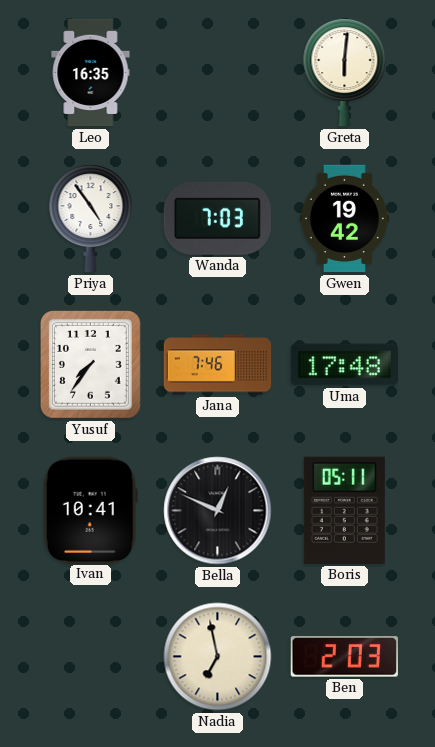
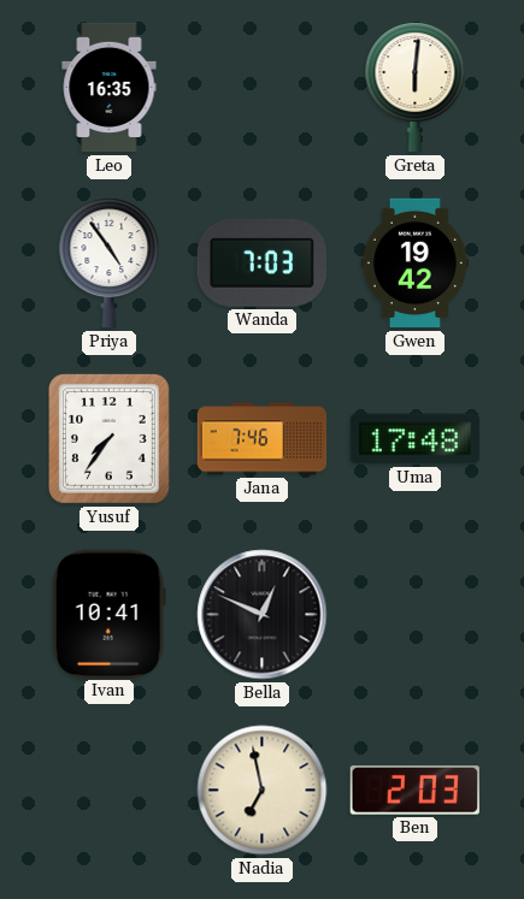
Boris: 05:11 -> none (344, 510)
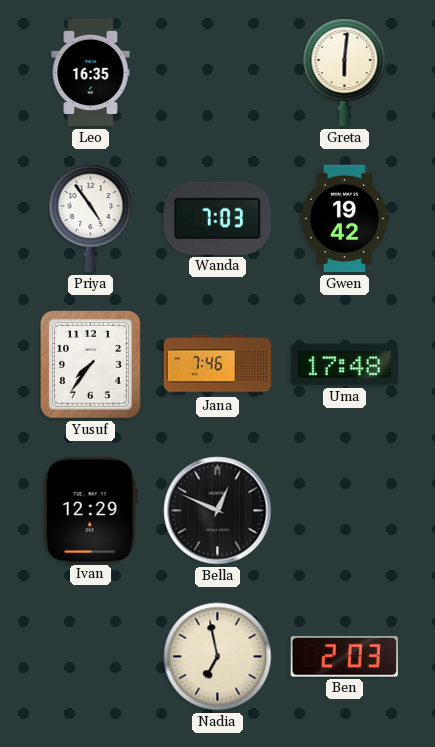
Ivan: 10:41 -> 12:29 (90, 510)
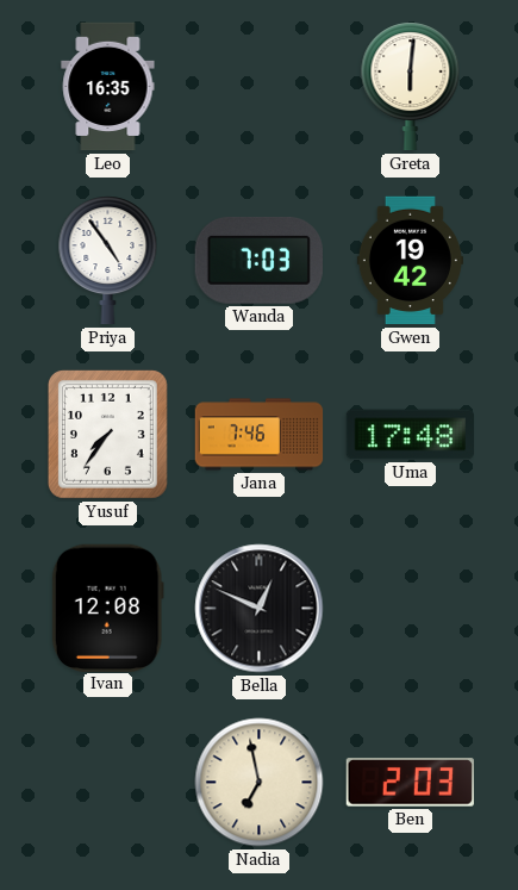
Ivan: 12:29 -> 12:08 (107, 608)
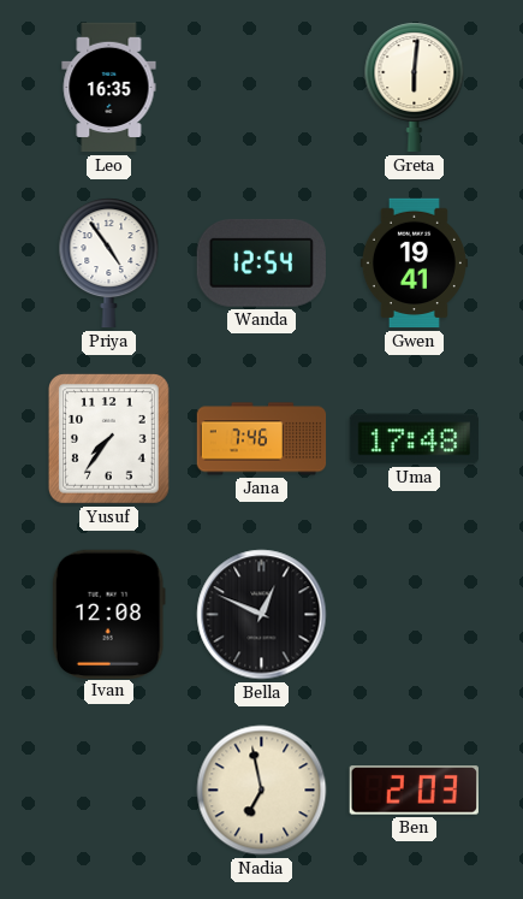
Wanda: 7:03 -> 12:54 (261, 262)
Gwen: 19:42 -> 19:41 (414, 264)
